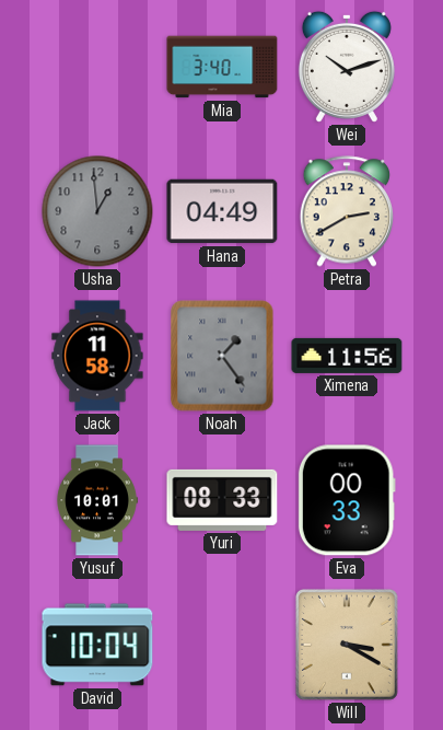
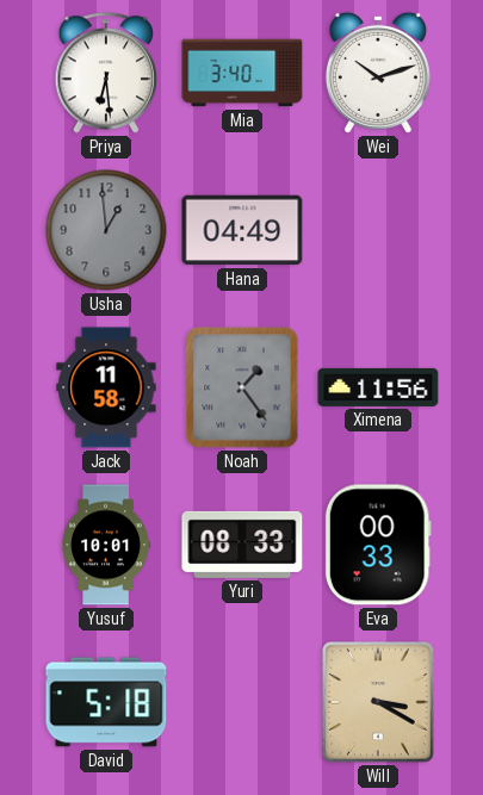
Priya: none -> 6:29 (106, 73)
Petra: 2:40 -> none (347, 211)
David: 10:04 -> 5:18 (106, 702)
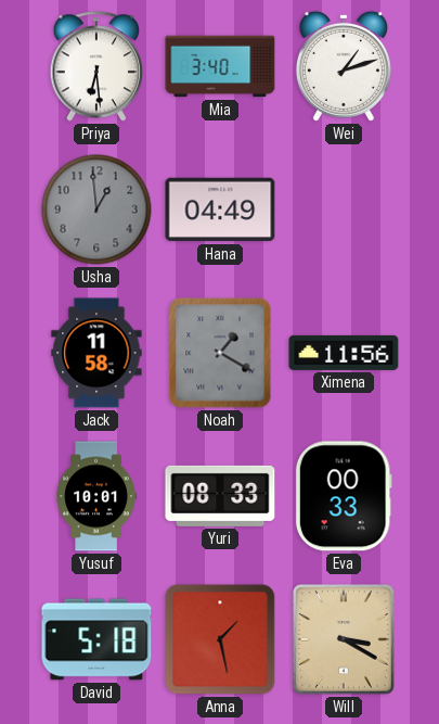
Wei: 10:12 -> 1:12 (344, 66)
Noah: 1:24 -> 1:20 (220, 353)
Anna: none -> 1:28 (220, 639)
